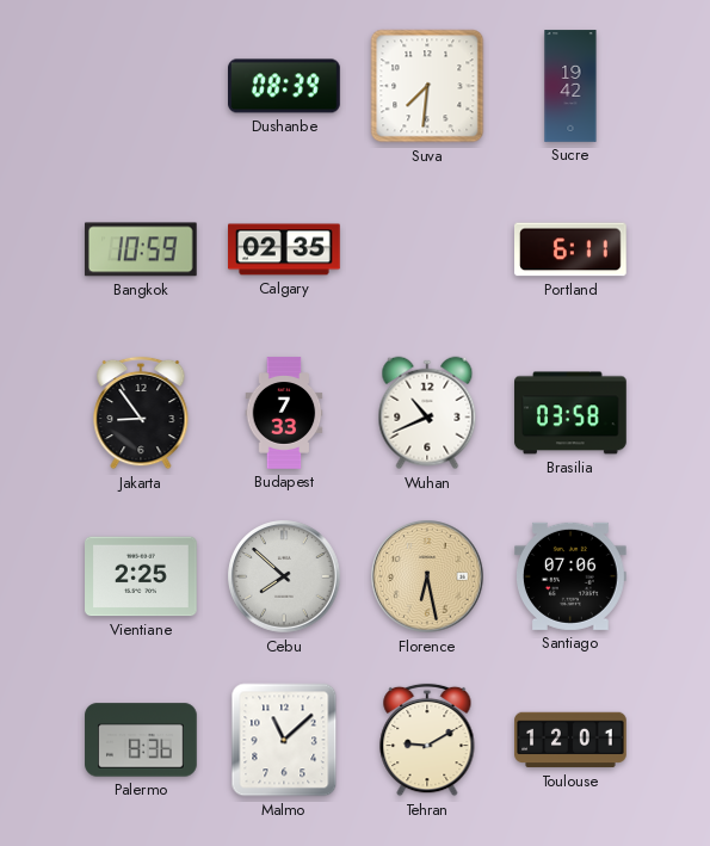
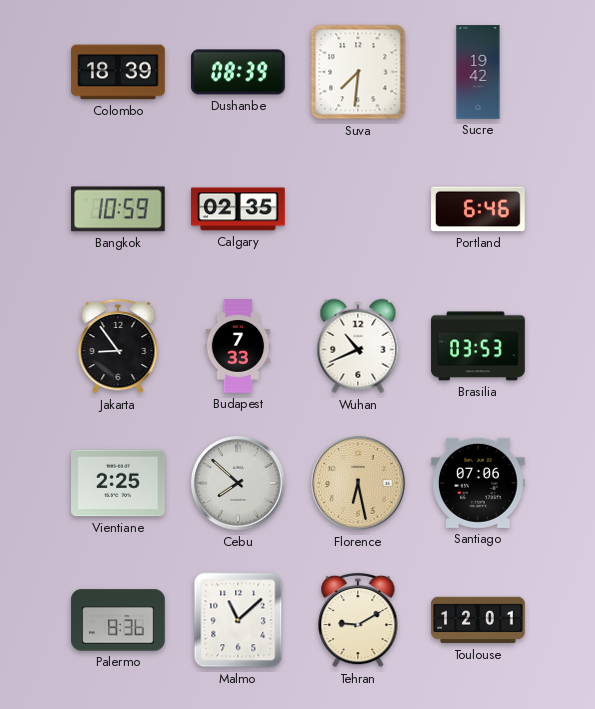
Colombo: none -> 18:39 (118, 72)
Portland: 6:11 -> 6:46 (479, 209)
Brasilia: 03:58 -> 03:53 (478, 346)
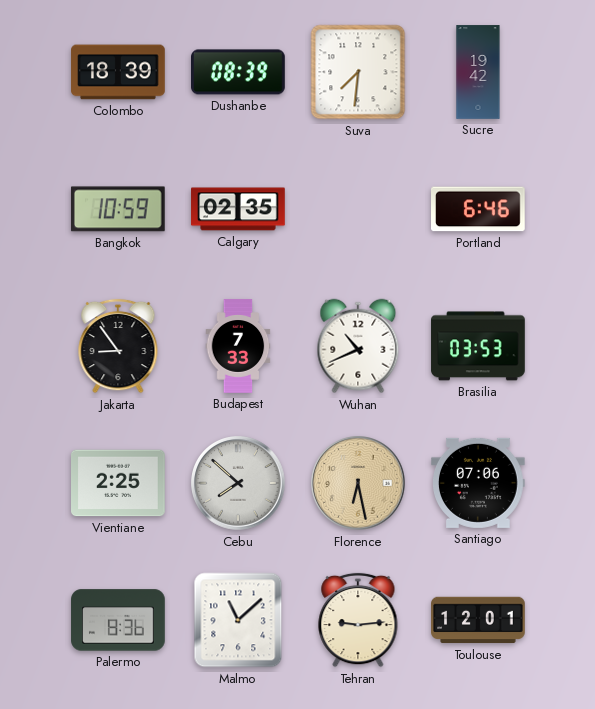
Tehran: 9:10 -> 9:14 (358, 620)
